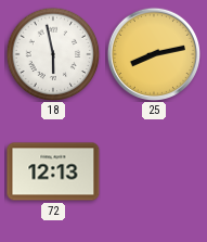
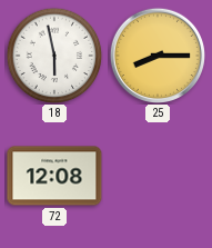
25: 8:13 -> 8:15 (157, 54)
72: 12:13 -> 12:08 (54, 176)
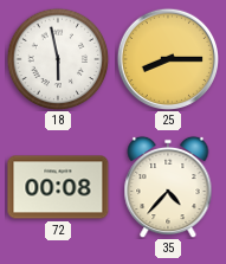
72: 12:08 -> 00:08 (58, 187)
35: none -> 4:37 (168, 187)
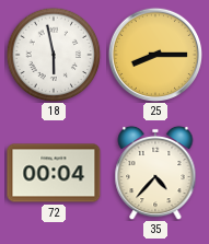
72: 00:08 -> 00:04 (54, 173)
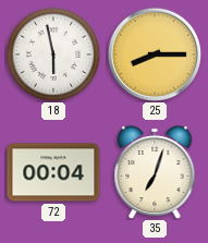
35: 4:37 -> 7:03 (155, 172)
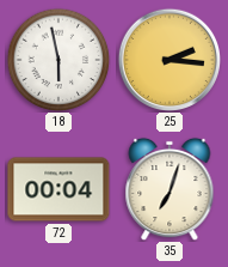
25: 8:15 -> 2:16 (168, 59)
